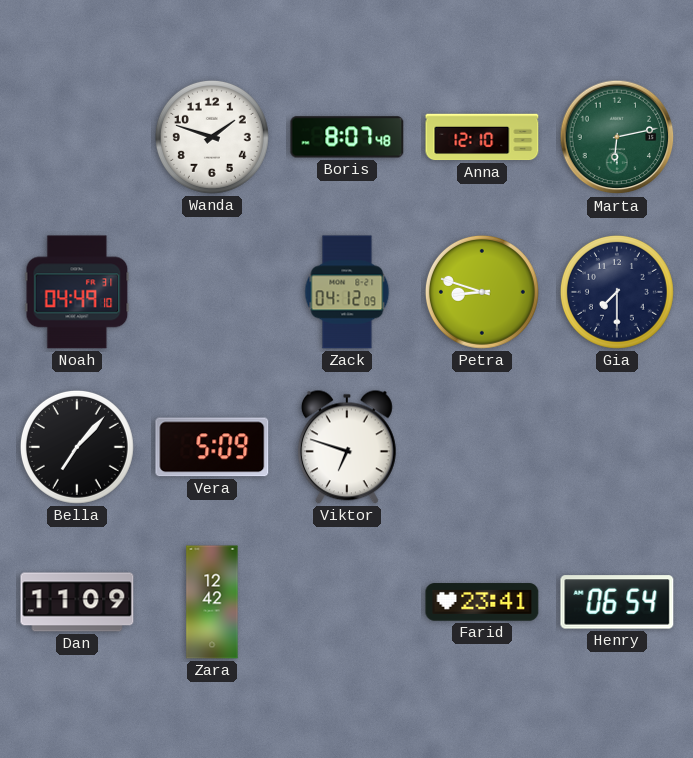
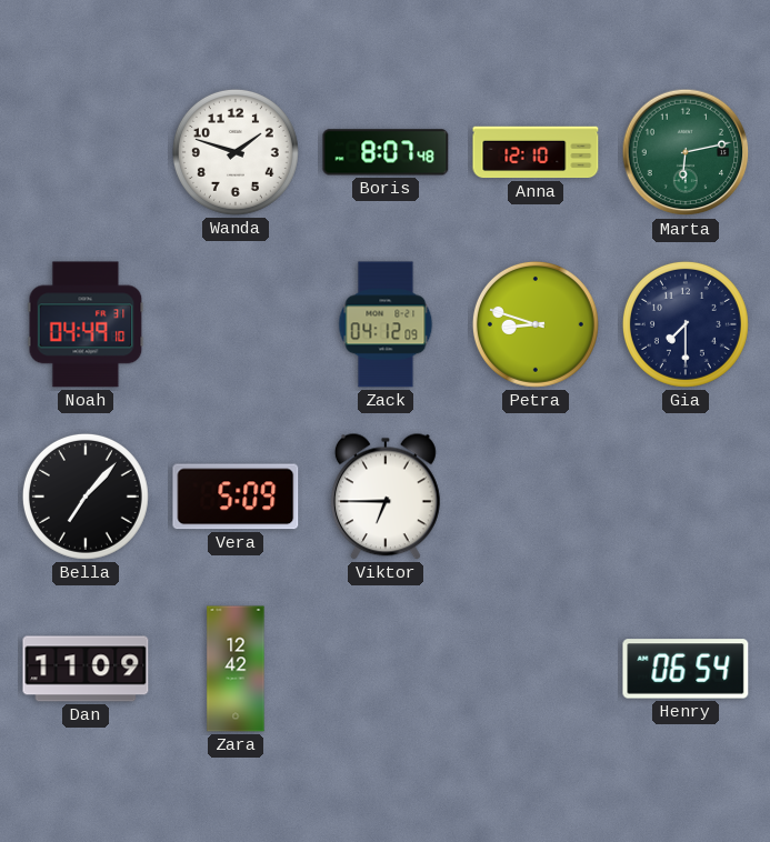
Viktor: 6:48 -> 6:45 (386, 497)
Farid: 23:41 -> none (482, 602)
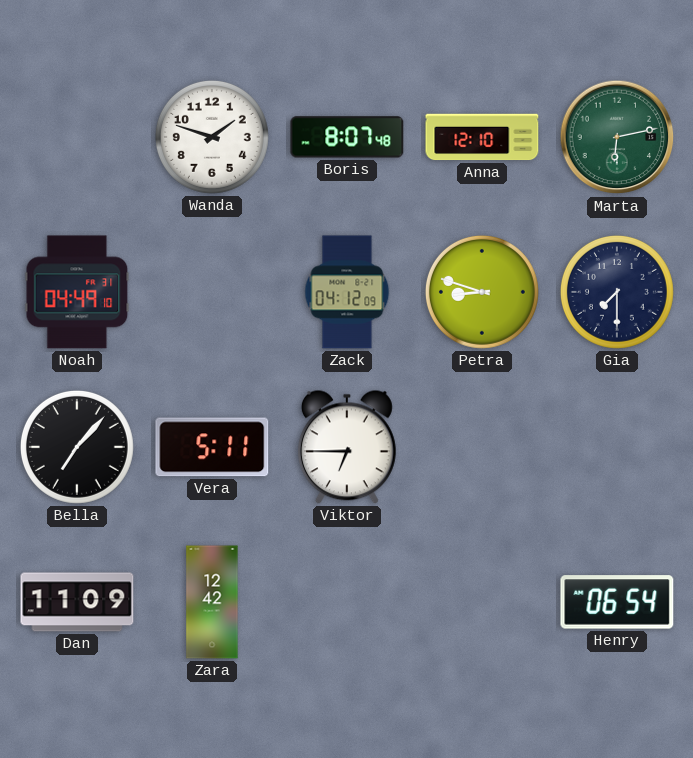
Vera: 5:09 -> 5:11 (212, 447)
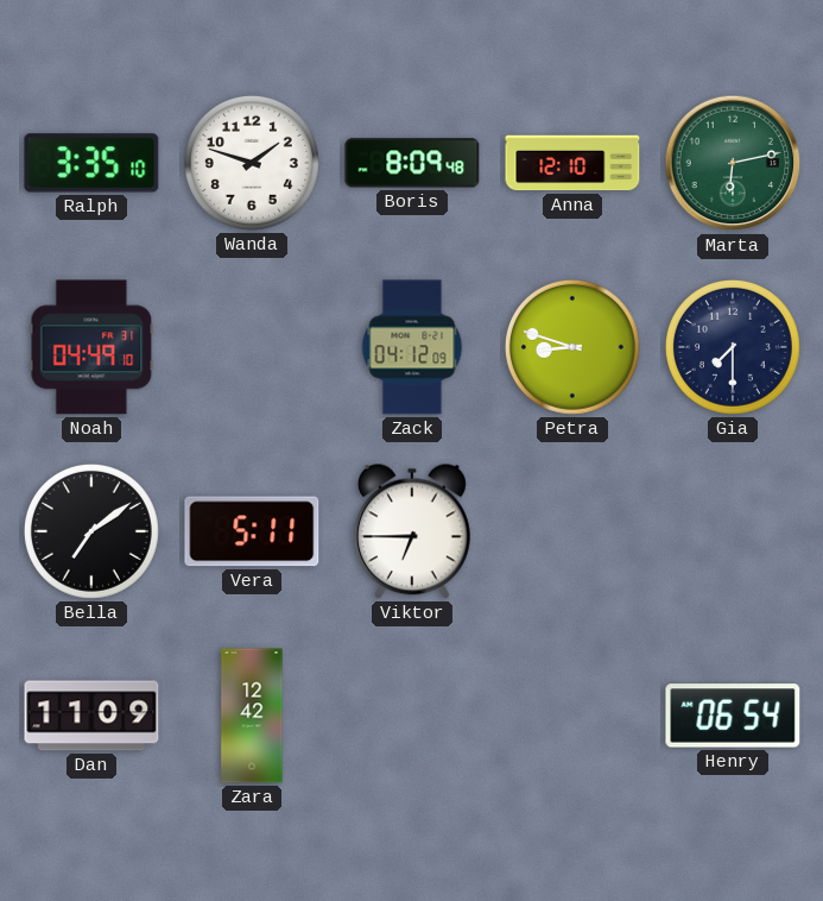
Ralph: none -> 3:35 (91, 163)
Boris: 8:07 -> 8:09 (412, 163)
Bella: 7:07 -> 7:09 (91, 531)
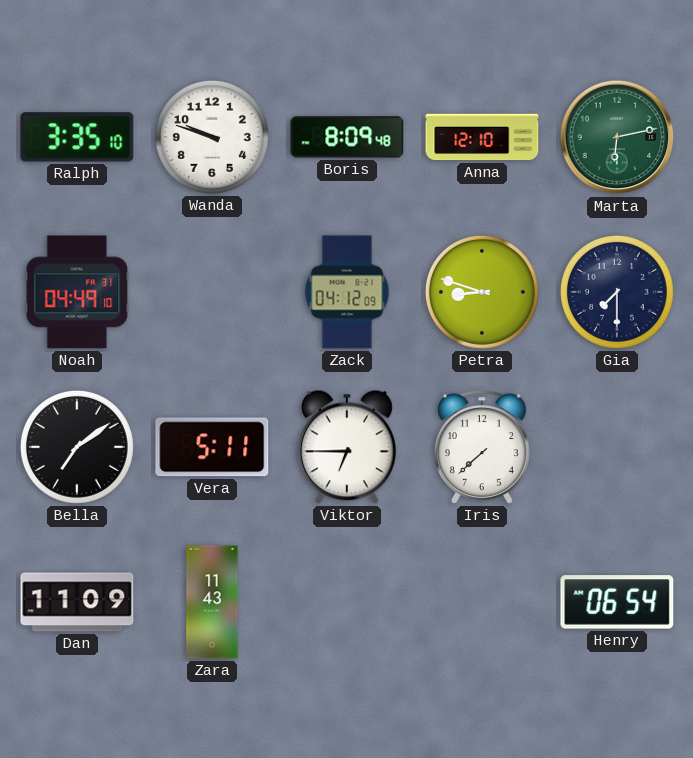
Wanda: 1:48 -> 9:48 (212, 137)
Iris: none -> 7:38 (482, 447)
Zara: 12:42 -> 11:43 (212, 602)
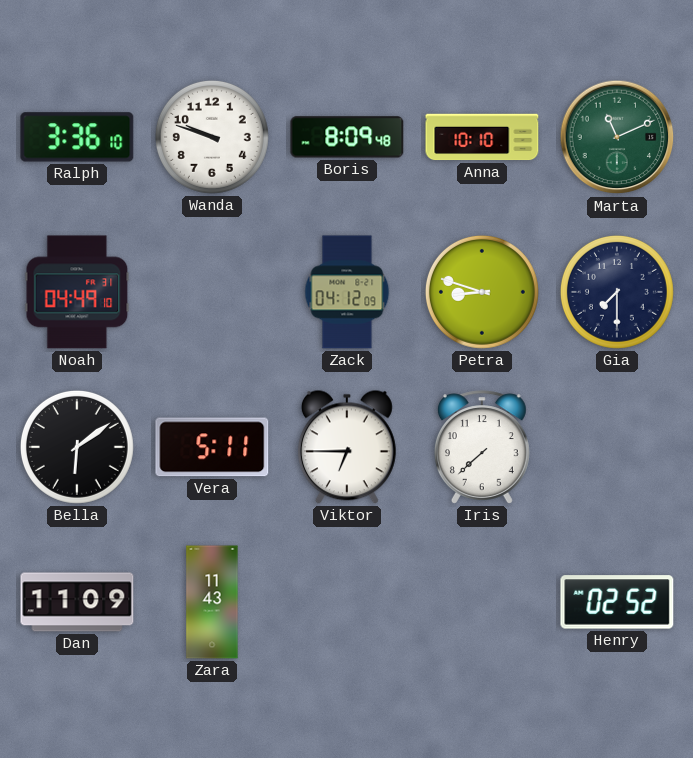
Ralph: 3:35 -> 3:36 (77, 137)
Anna: 12:10 -> 10:10 (482, 137)
Marta: 6:13 -> 11:11 (617, 137)
Bella: 7:09 -> 6:09 (77, 447)
Henry: 06:54 -> 02:52 (617, 602)
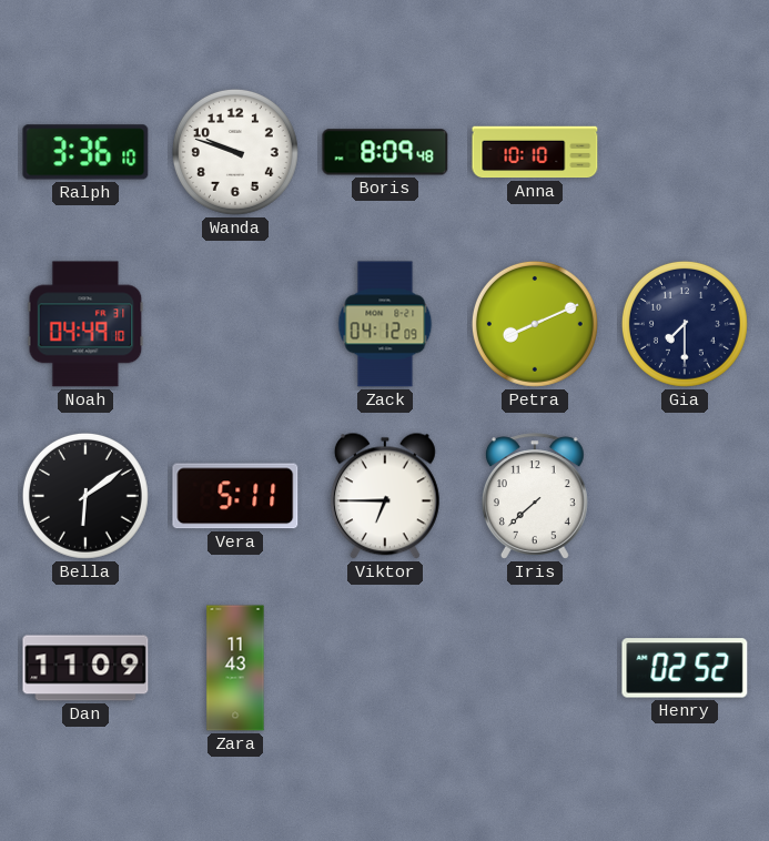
Marta: 11:11 -> none (617, 137)
Petra: 8:48 -> 8:11 (535, 324)
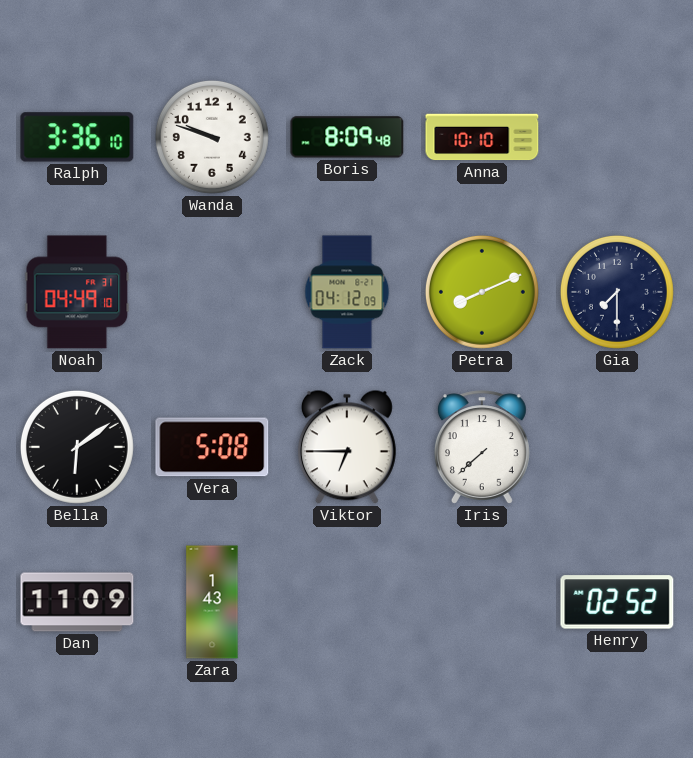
Vera: 5:11 -> 5:08 (212, 447)
Zara: 11:43 -> 1:43 (212, 602)
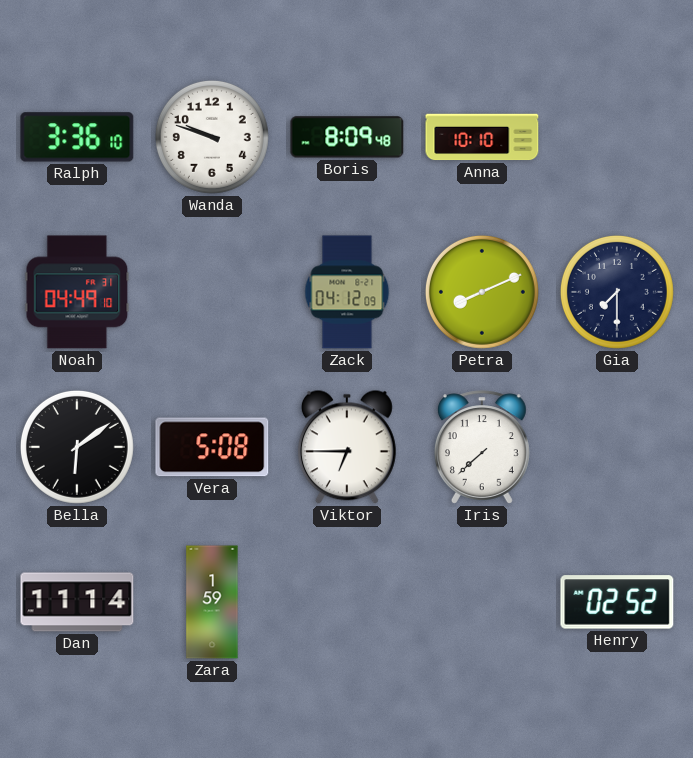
Dan: 11:09 -> 11:14 (77, 602)
Zara: 1:43 -> 1:59 (212, 602)
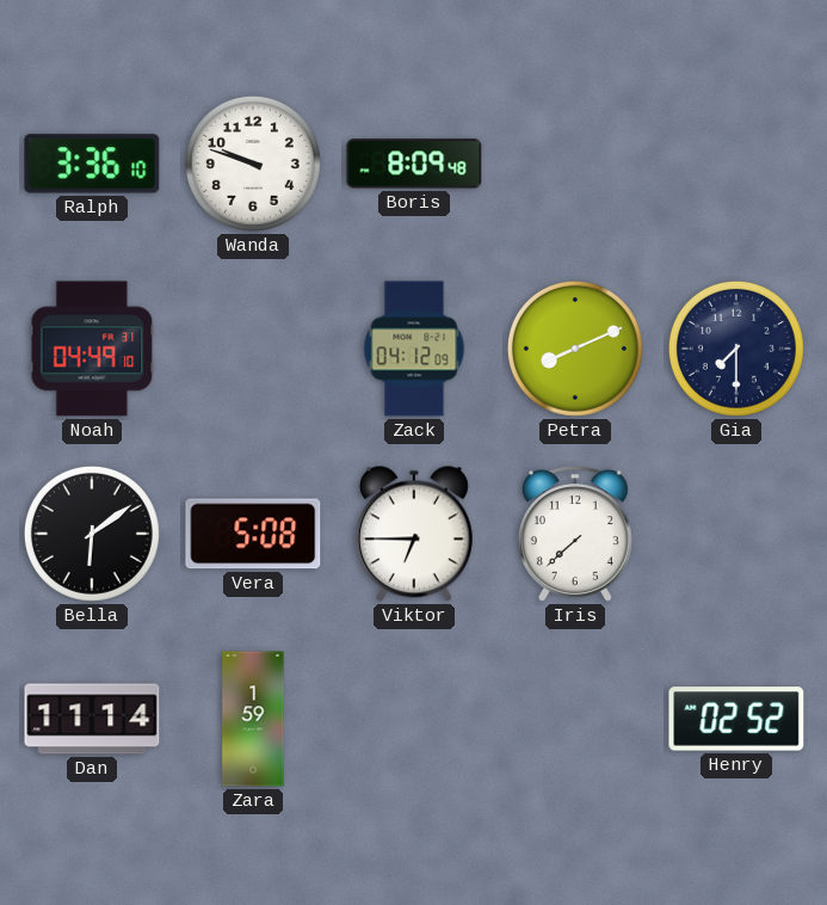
Anna: 10:10 -> none (482, 137)
